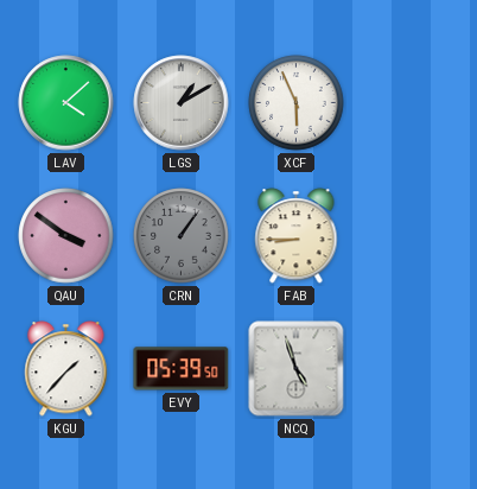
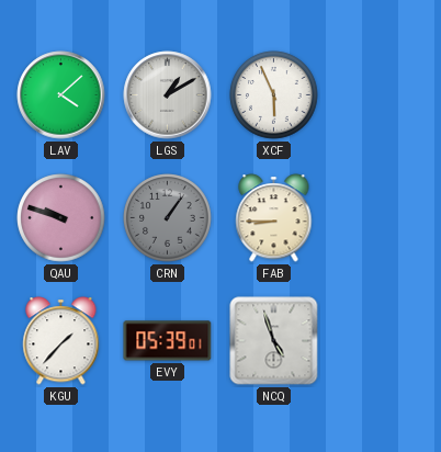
QAU: 3:51 -> 9:48 (61, 218)
EVY: 05:39:50 -> 05:39:01 (168, 341)
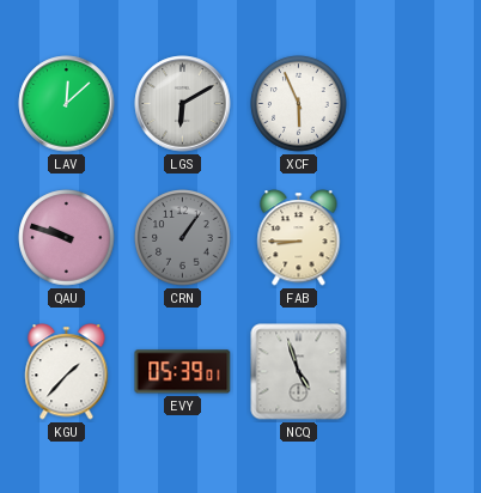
LAV: 4:08 -> 12:08 (67, 104)
LGS: 1:10 -> 6:10 (183, 104)
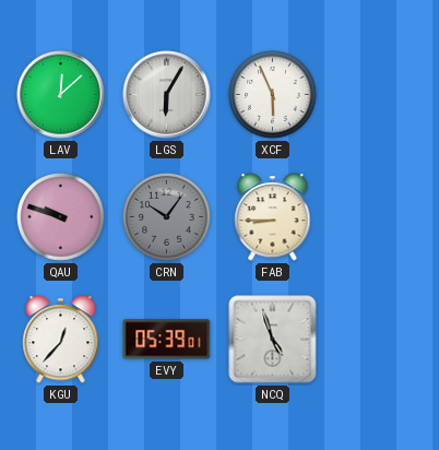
LGS: 6:10 -> 6:05 (167, 95)
CRN: 1:06 -> 10:06 (167, 217)
KGU: 1:37 -> 12:37 (61, 340)
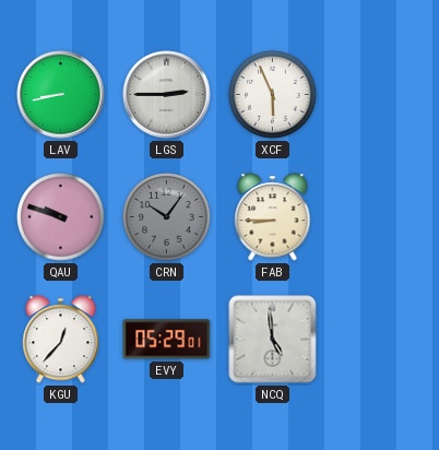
LAV: 12:08 -> 8:43 (61, 95)
LGS: 6:05 -> 2:45 (167, 95)
EVY: 05:39 -> 05:29 (167, 340)
NCQ: 4:57 -> 4:59 (273, 340)
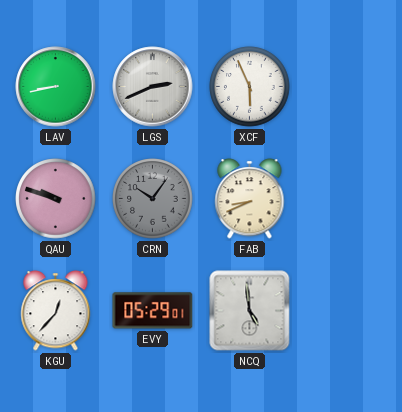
LGS: 2:45 -> 2:41 (153, 87)
FAB: 8:45 -> 8:41 (250, 199)
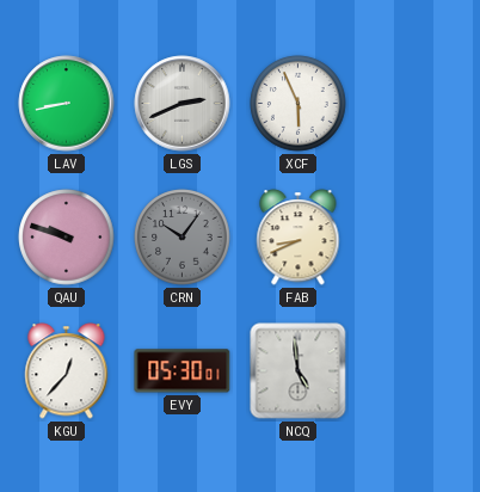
EVY: 05:29 -> 05:30 (183, 371)
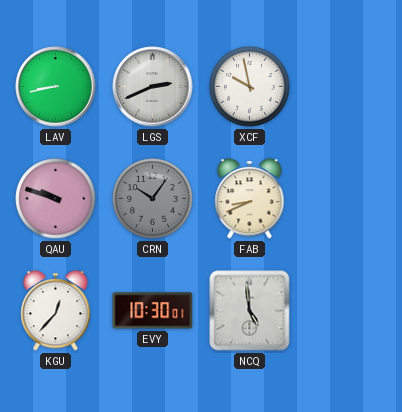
XCF: 5:56 -> 9:58 (250, 87)
EVY: 05:30 -> 10:30 (153, 311)
